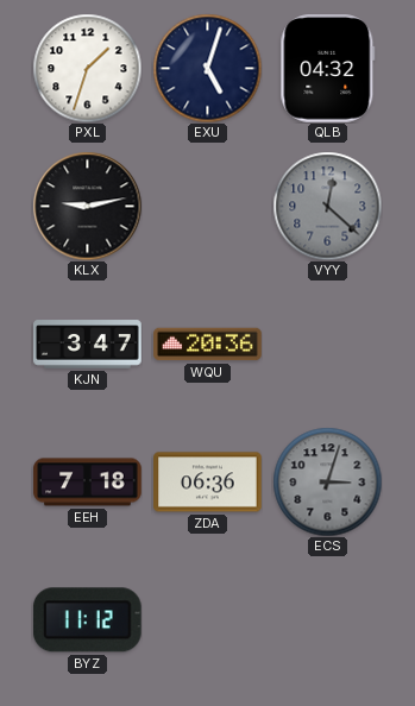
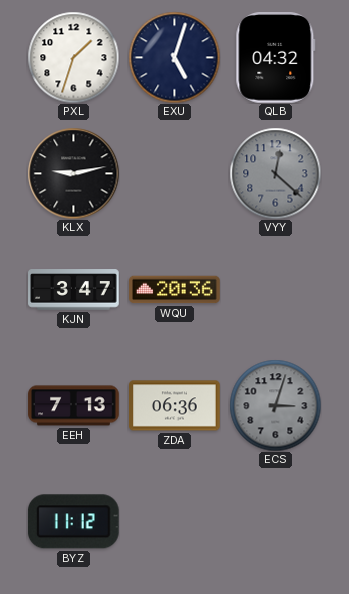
EEH: 7:18 -> 7:13 (74, 406)
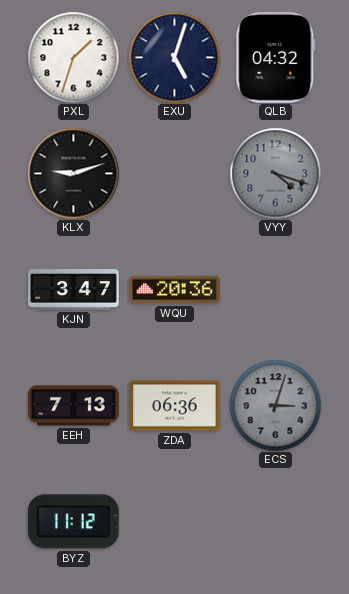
KLX: 9:13 -> 9:12 (73, 173)
VYY: 12:22 -> 4:18 (275, 173)
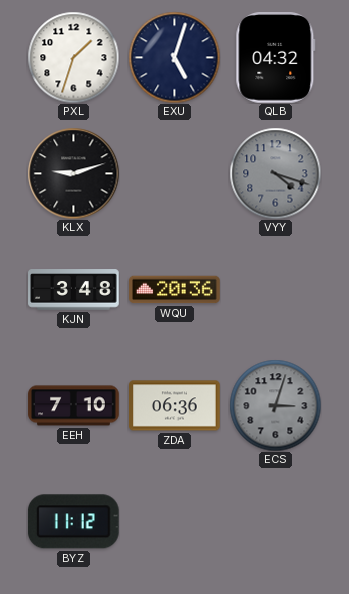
KJN: 3:47 -> 3:48 (74, 290)
EEH: 7:13 -> 7:10 (74, 406)
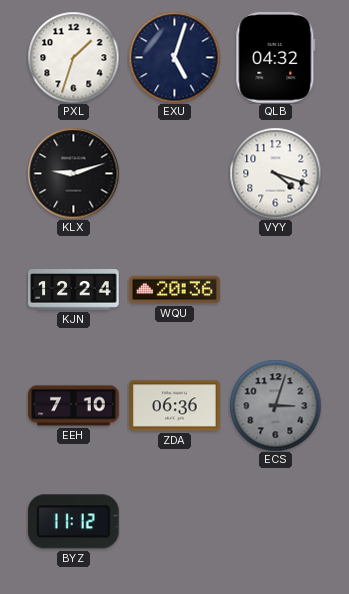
VYY dial: grey -> white (275, 173)
KJN: 3:48 -> 12:24 (74, 290)
